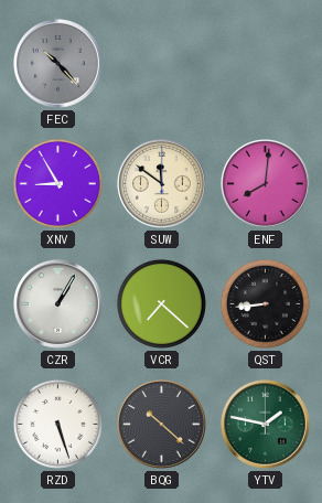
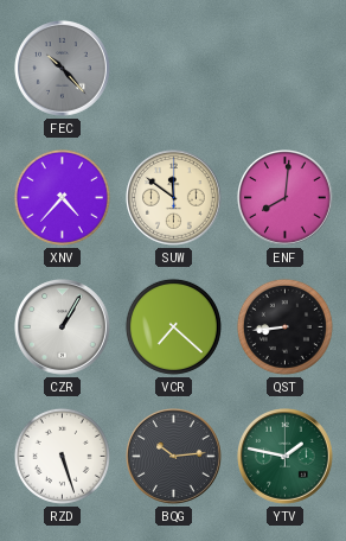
XNV: 8:55 -> 4:37 (62, 197)
BQG: 10:22 -> 10:14 (174, 457)
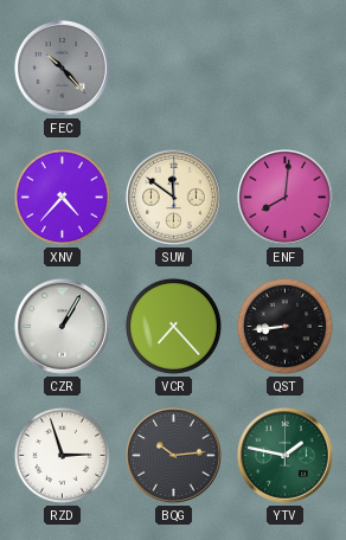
VCR: 7:22 -> 7:23 (173, 326)
RZD: 5:27 -> 2:57 (62, 455)
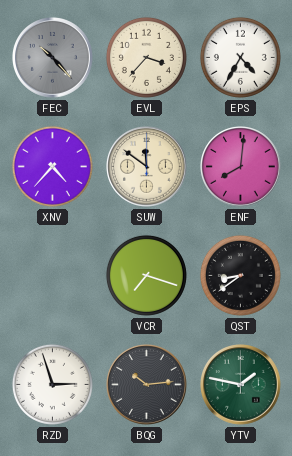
EVL: none -> 3:37 (146, 57)
EPS: none -> 4:35 (240, 57)
CZR: 1:05 -> none (63, 327)
VCR: 7:23 -> 7:18 (146, 275)
QST: 8:44 -> 8:39 (240, 275)
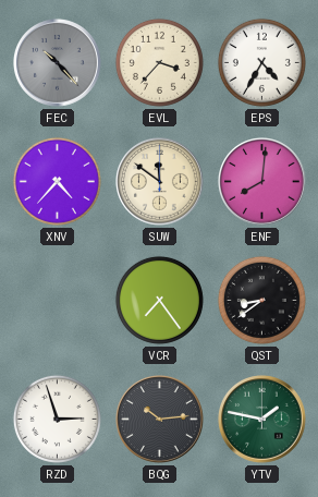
VCR: 7:18 -> 7:24 (159, 300)
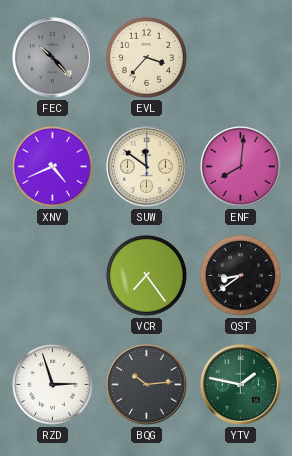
EPS: 4:35 -> none (261, 62)
XNV: 4:37 -> 4:41 (52, 166)
